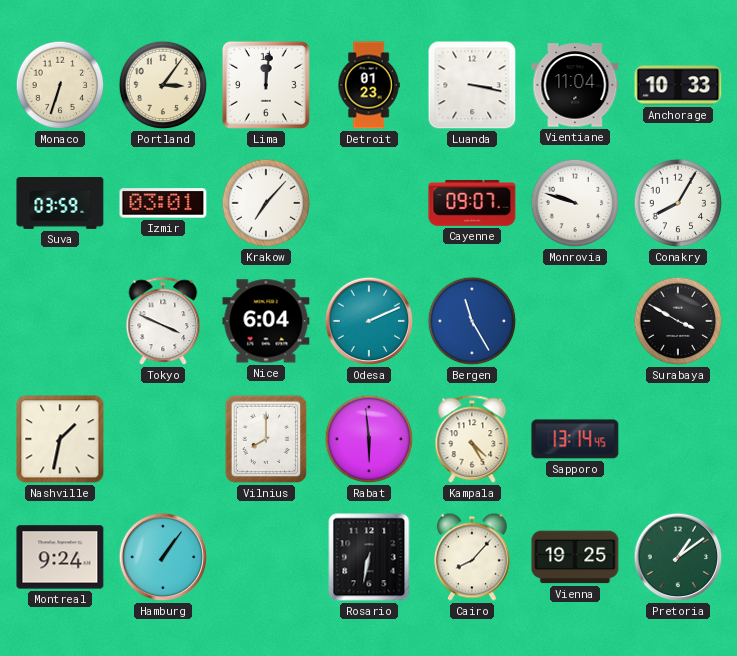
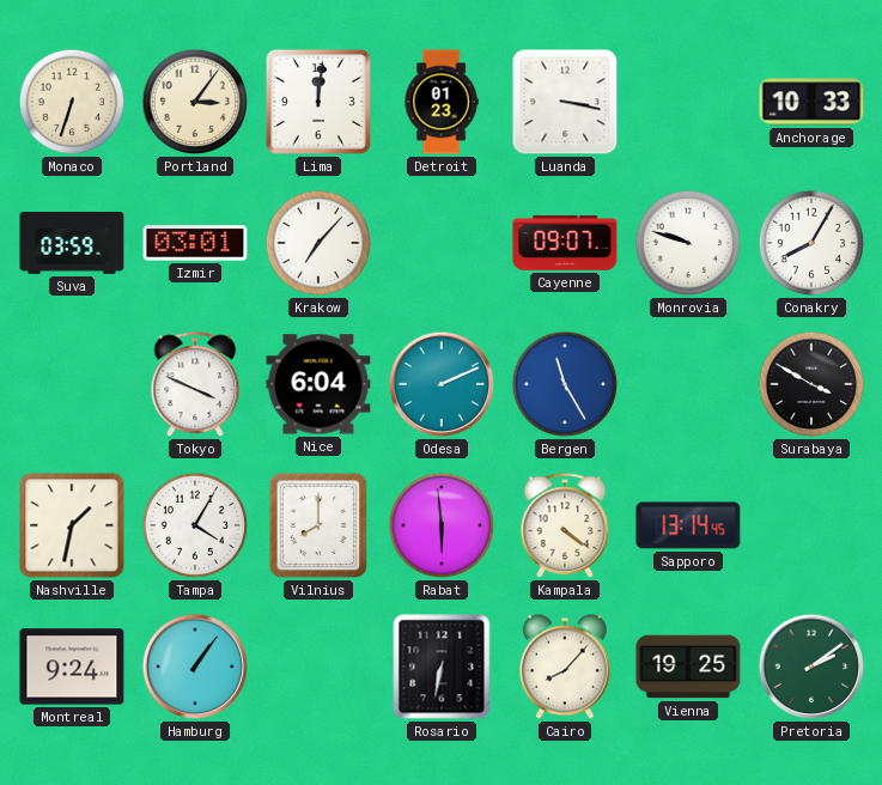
Vientiane: 11:04 -> none (575, 85)
Tampa: none -> 4:05 (195, 525)
Kampala: 4:25 -> 4:21 (565, 527)
Pretoria: 1:09 -> 2:09 (811, 667)
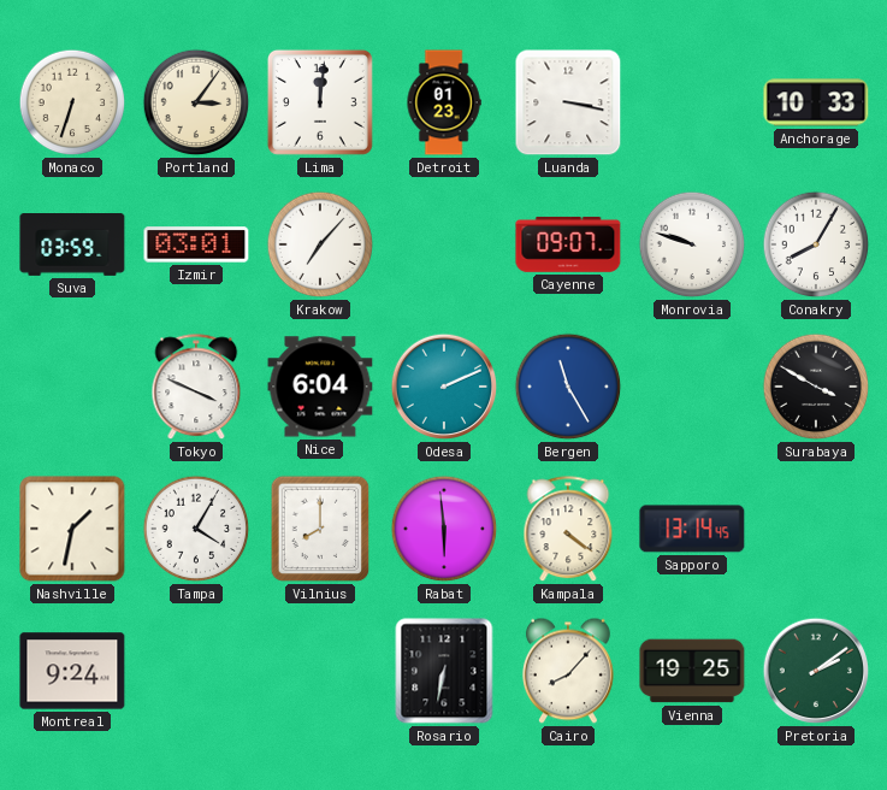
Hamburg: 1:06 -> none (195, 667)
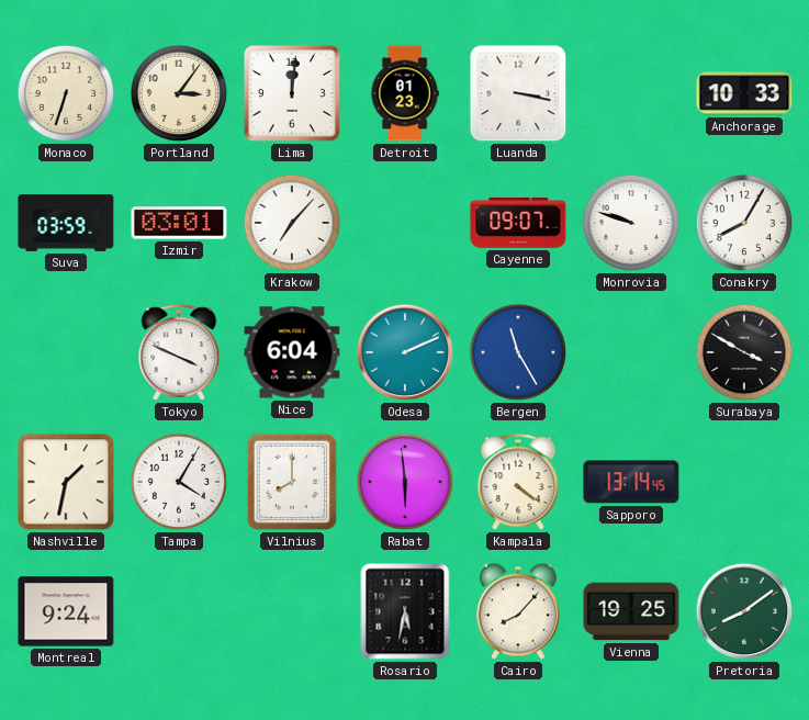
Rosario: 6:32 -> 5:32 (405, 611)
Pretoria: 2:09 -> 8:09 (744, 611)
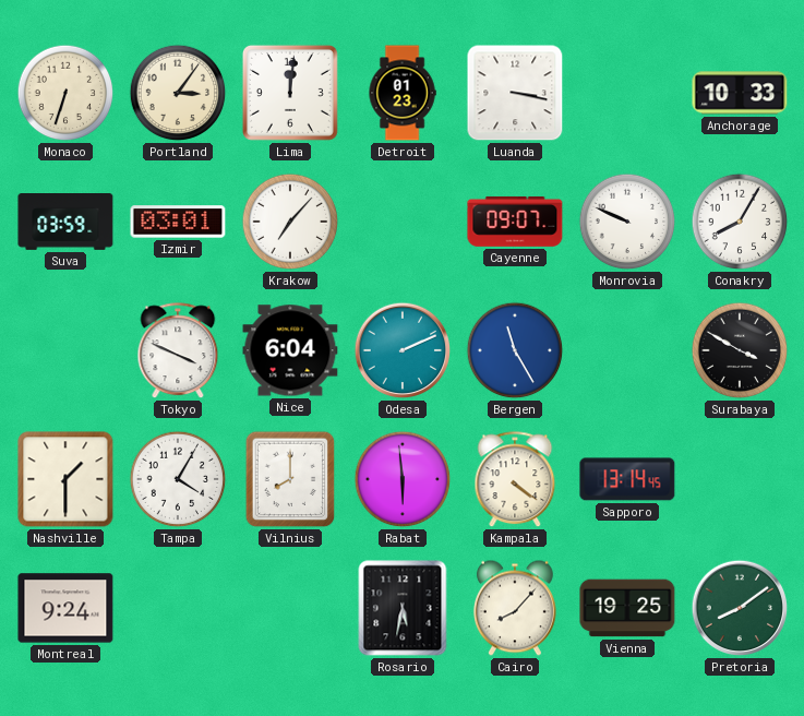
Monrovia: 9:48 -> 9:49 (627, 222)
Nashville: 1:32 -> 1:30 (65, 479)
